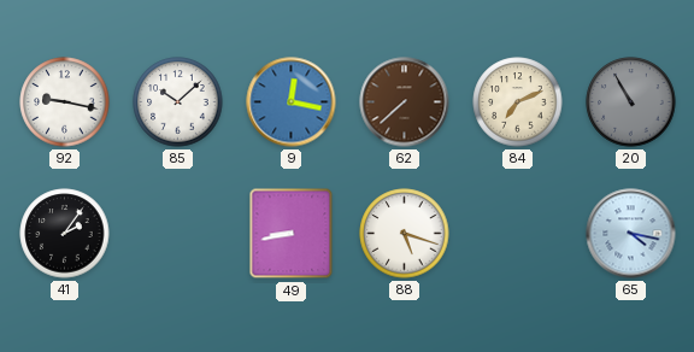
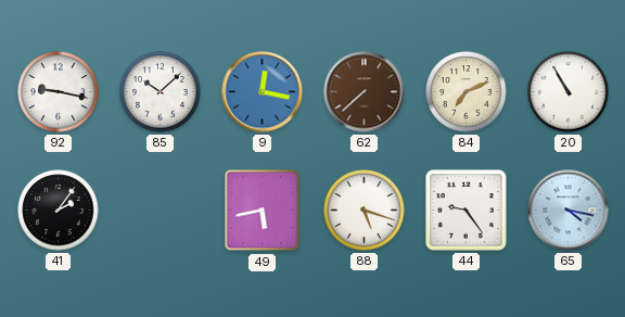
20 dial: grey -> white (569, 92)
49: 8:43 -> 5:43 (263, 211)
44: none -> 9:24 (467, 211)
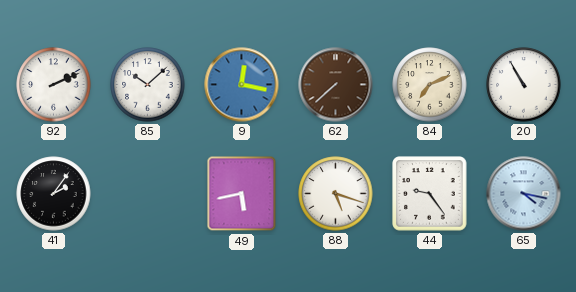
92: 9:17 -> 2:11 (54, 85)
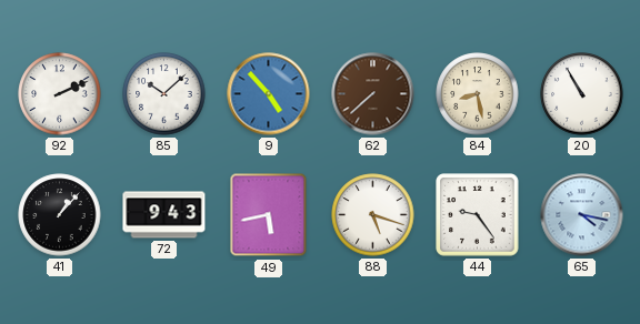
9: 12:17 -> 4:53 (269, 94)
84: 7:11 -> 8:28 (478, 94)
41: 2:06 -> 1:07 (60, 215)
72: none -> 9:43 (164, 215)
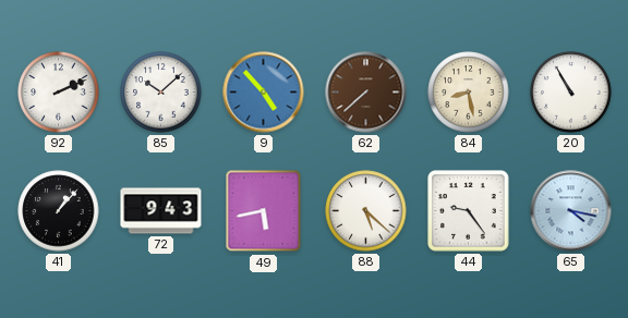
88: 5:18 -> 5:22 (366, 211)
